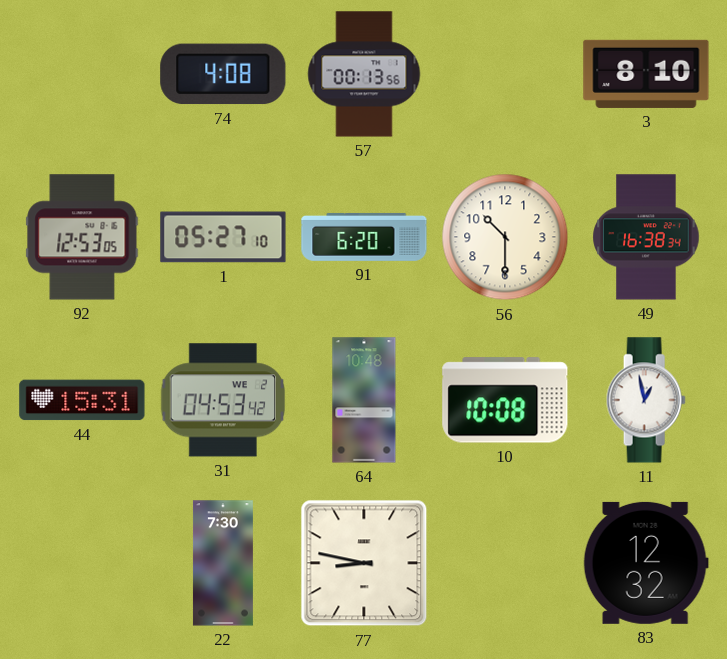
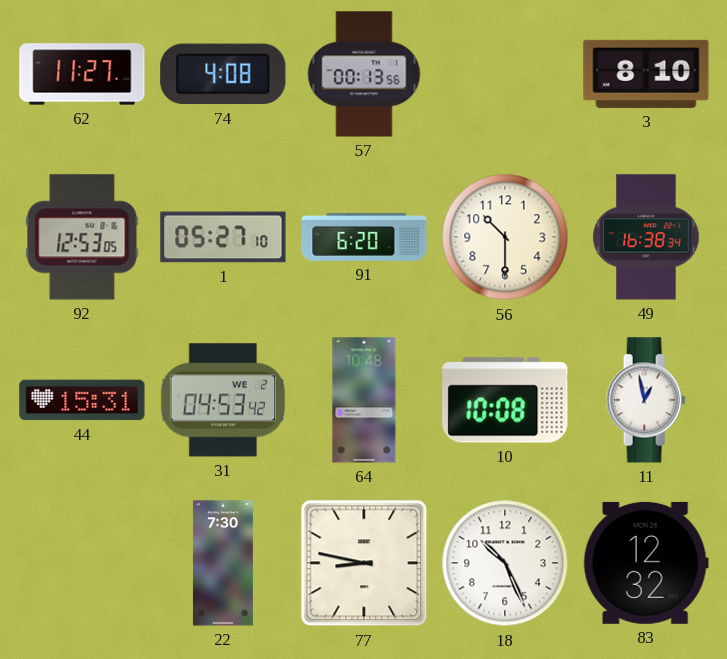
62: none -> 11:27 (82, 74)
18: none -> 10:26 (505, 563)
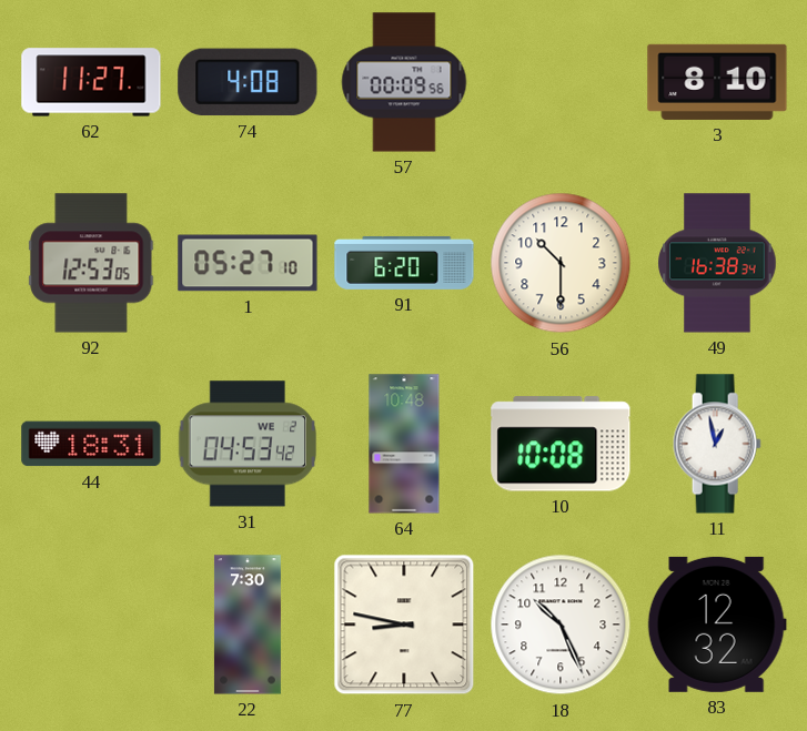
57: 00:13 -> 00:09 (404, 82)
44: 15:31 -> 18:31 (91, 444)
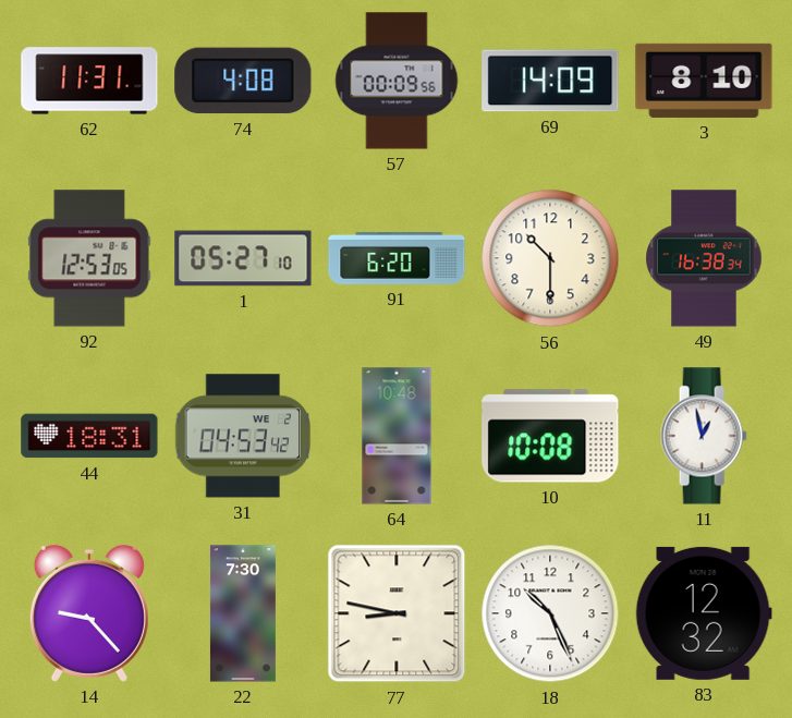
62: 11:27 -> 11:31 (89, 81)
69: none -> 14:09 (550, 81)
14: none -> 9:23 (89, 613)
